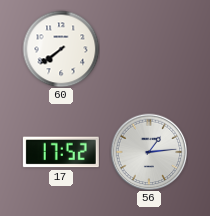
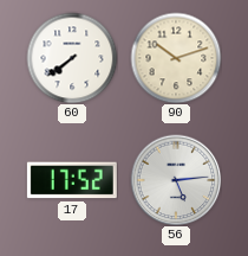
90: none -> 10:12 (176, 58)
56: 1:14 -> 5:14 (176, 180)
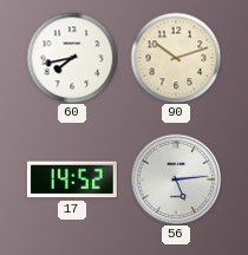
60: 7:39 -> 7:43 (72, 58)
17: 17:52 -> 14:52 (72, 179)
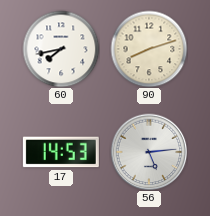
90: 10:12 -> 8:12 (149, 49)
17: 14:52 -> 14:53 (61, 152)
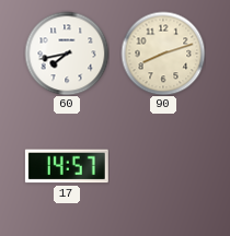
17: 14:53 -> 14:57 (67, 166)
56: 5:14 -> none (149, 152)
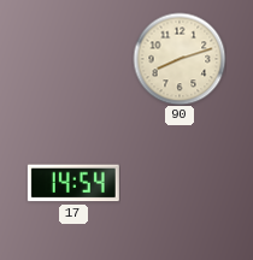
60: 7:43 -> none (67, 54)
17: 14:57 -> 14:54 (73, 183)
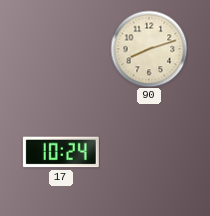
17: 14:54 -> 10:24 (61, 152)
